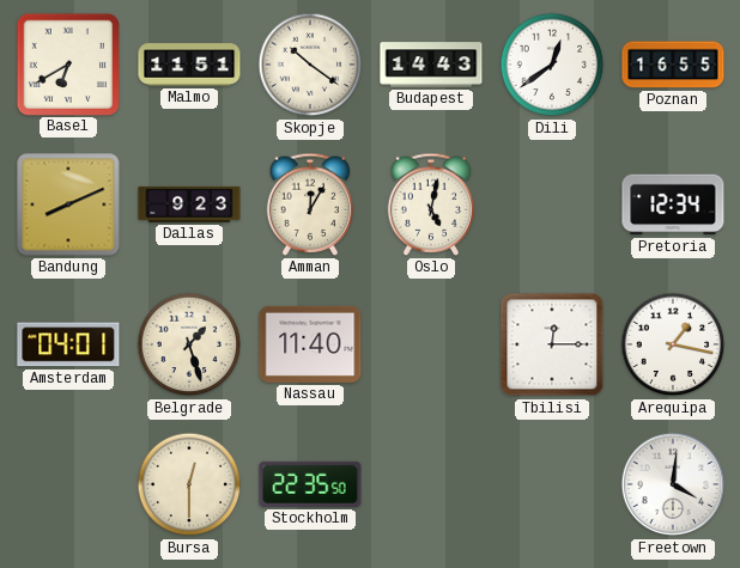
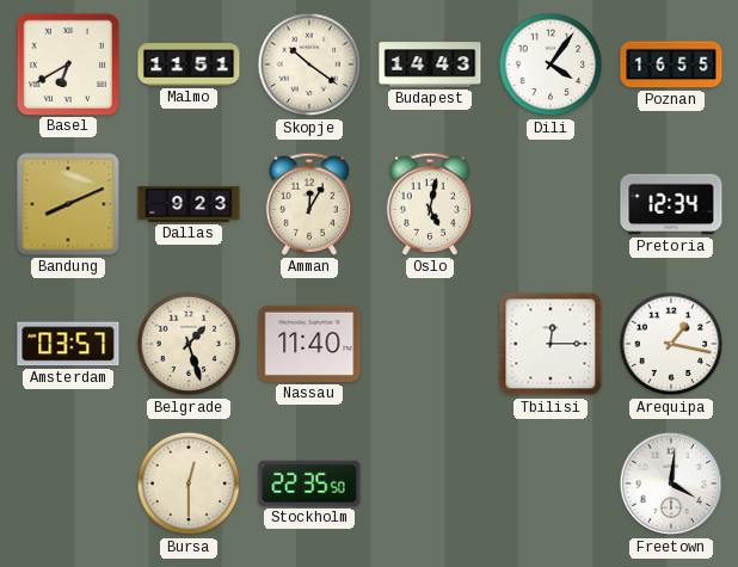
Dili: 12:39 -> 4:06 (551, 64)
Amsterdam: 04:01 -> 03:57 (68, 344)
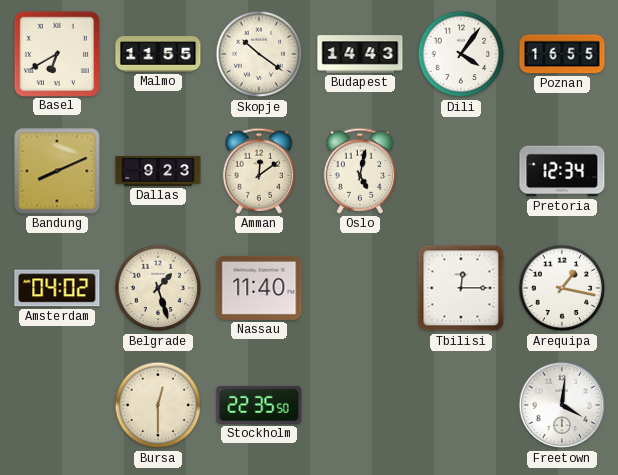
Malmo: 11:51 -> 11:55 (158, 54)
Amman: 12:05 -> 12:09 (259, 171)
Amsterdam: 03:57 -> 04:02 (57, 288)
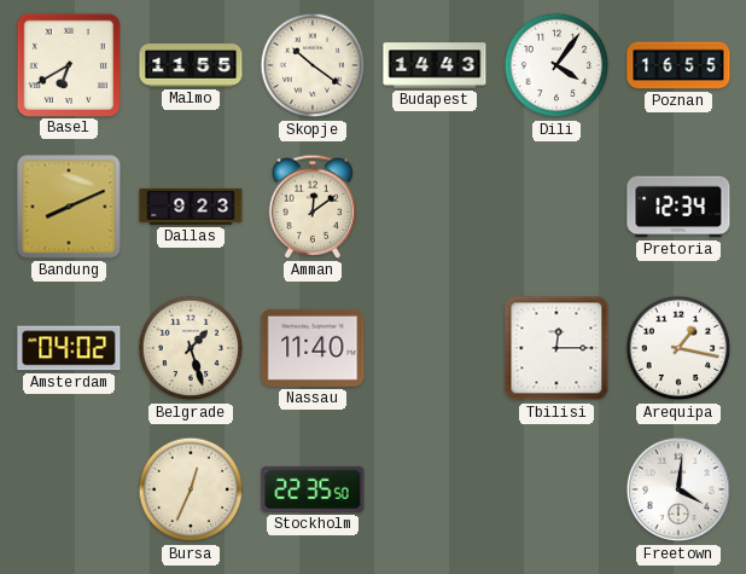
Oslo: 5:02 -> none (360, 171)
Bursa: 12:30 -> 12:34 (191, 489)
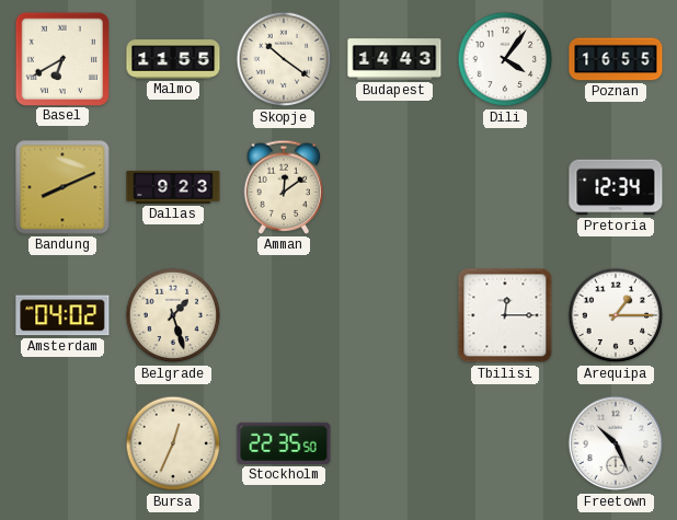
Nassau: 11:40 -> none (313, 348)
Arequipa: 1:17 -> 1:15 (616, 315)
Freetown: 4:01 -> 10:26 (616, 443)
